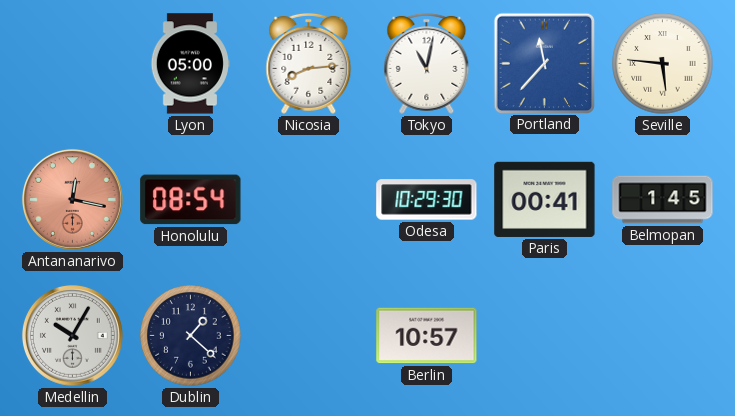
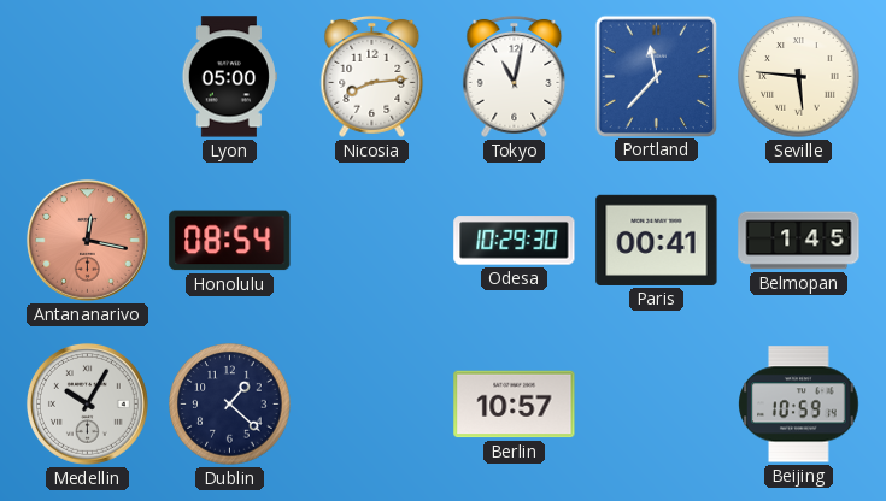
Beijing: none -> 10:59 (799, 405)
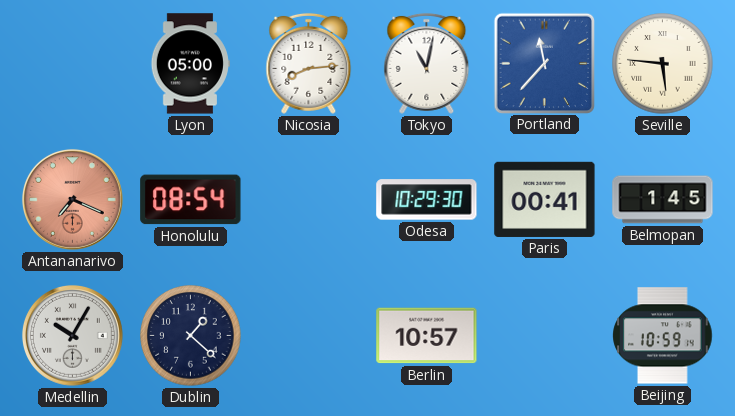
Antananarivo: 12:17 -> 7:19 (72, 199)
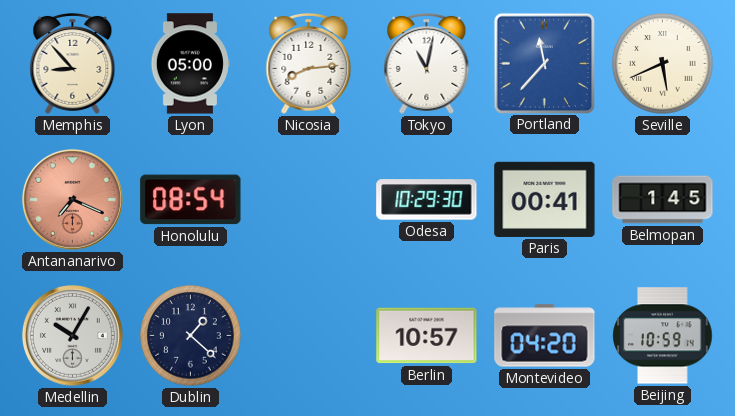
Memphis: none -> 8:53 (73, 63)
Seville: 5:46 -> 5:41 (663, 64)
Montevideo: none -> 04:20 (545, 336)
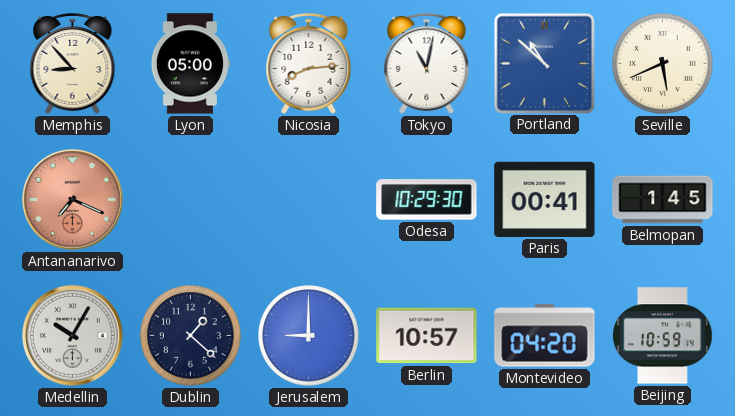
Portland: 11:37 -> 10:52 (544, 63)
Honolulu: 08:54 -> none (191, 200)
Jerusalem: none -> 9:00 (309, 336)
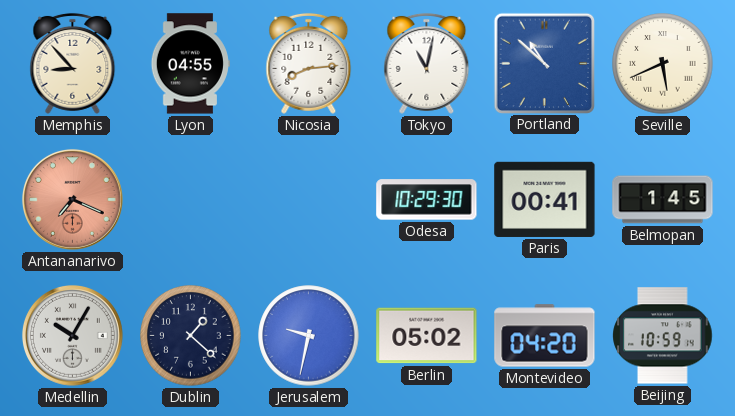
Lyon: 05:00 -> 04:55 (190, 64)
Jerusalem: 9:00 -> 9:32 (309, 336)
Berlin: 10:57 -> 05:02 (427, 336)
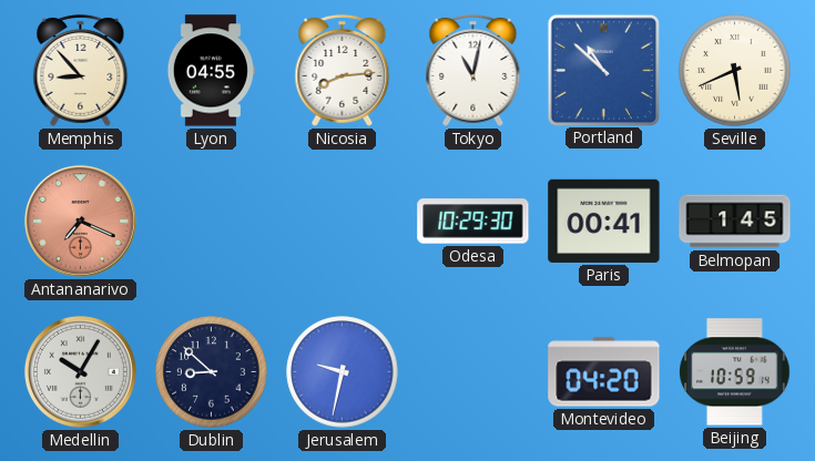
Dublin: 1:22 -> 8:52 (212, 372)
Berlin: 05:02 -> none (427, 336)
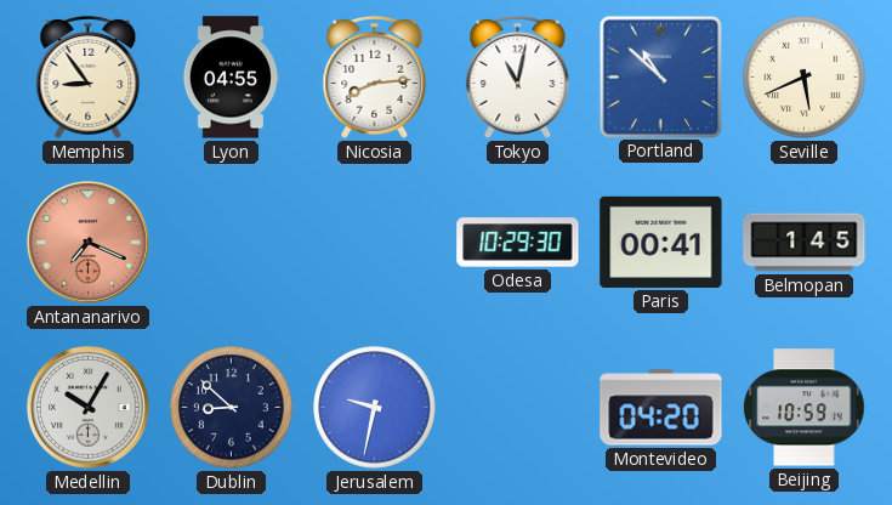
Memphis: 8:53 -> 8:54 (89, 76)
